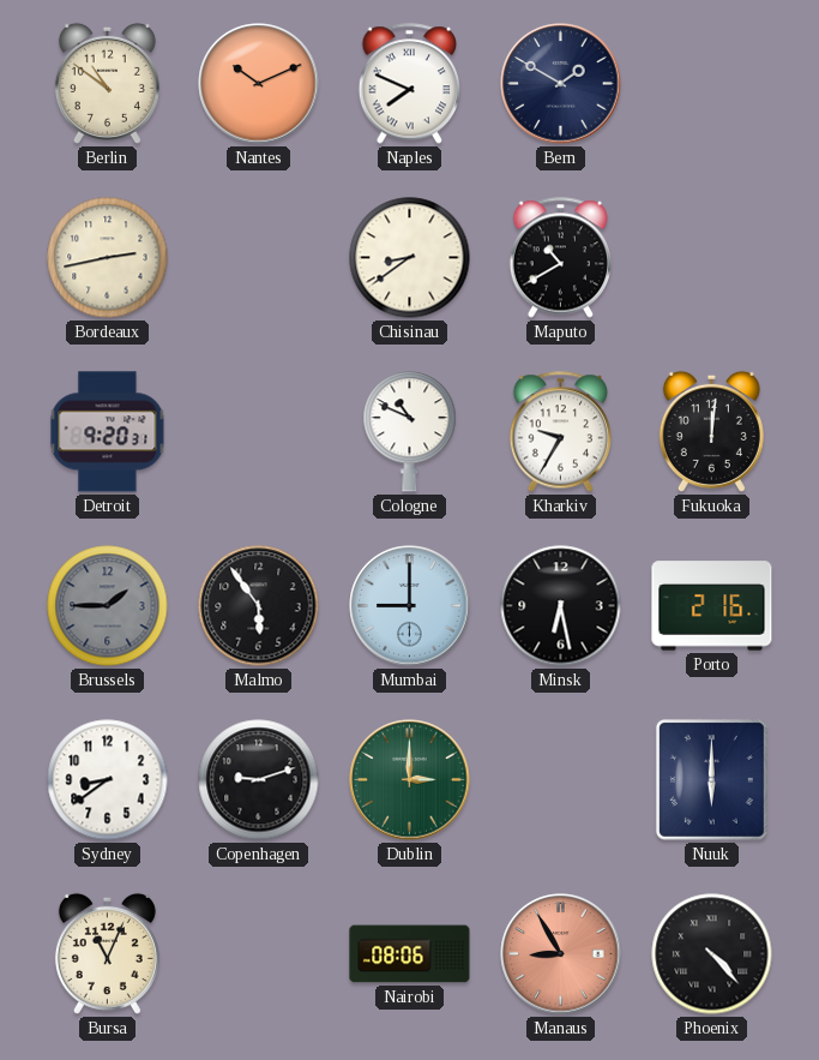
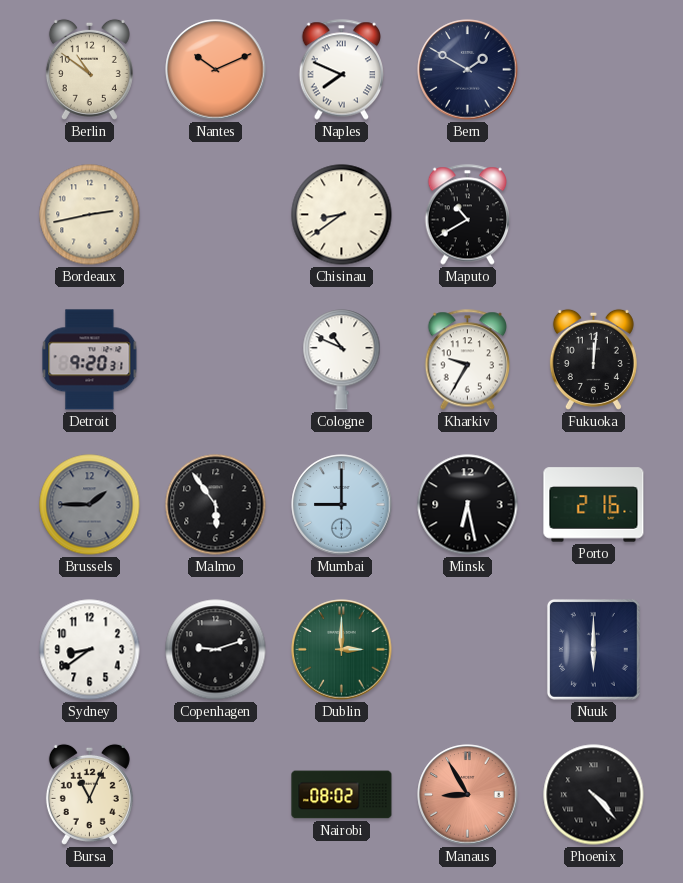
Nairobi: 08:06 -> 08:02 (342, 795)
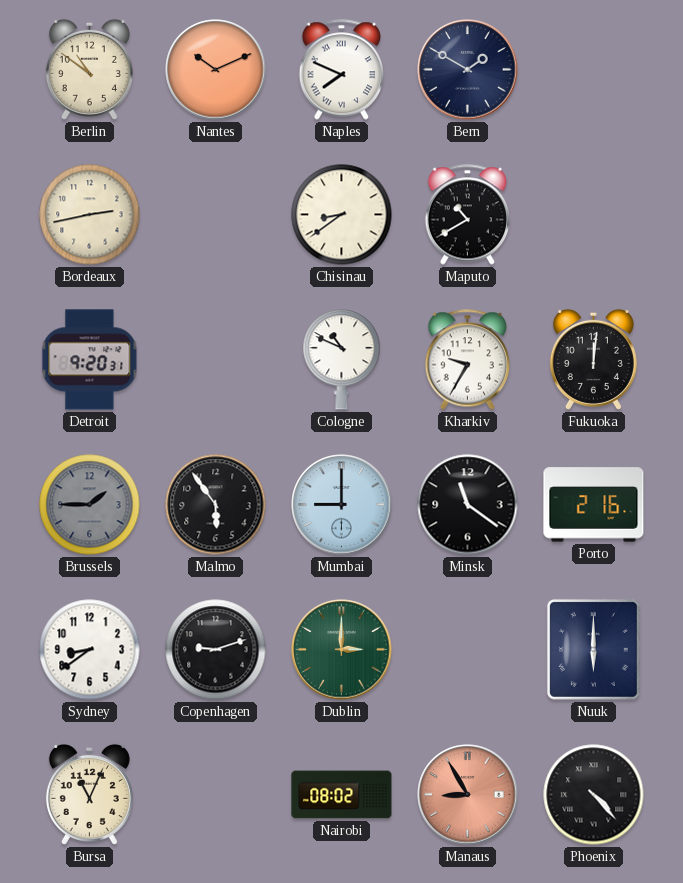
Minsk: 6:28 -> 11:21 (468, 505)
